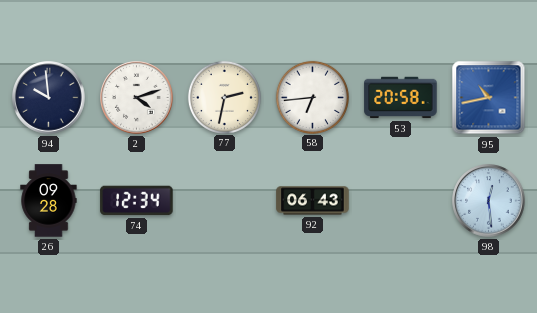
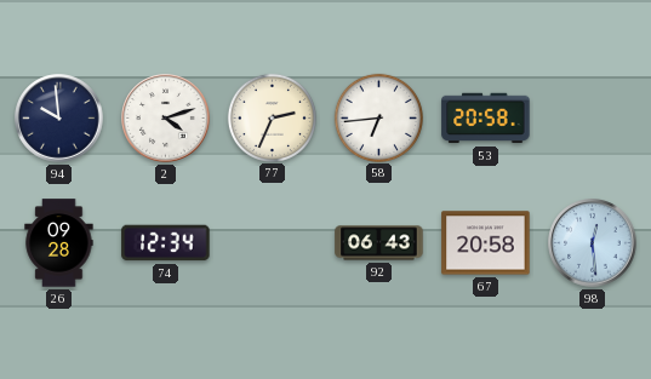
77: 2:32 -> 2:34 (272, 117)
95: 10:43 -> none (489, 98)
67: none -> 20:58 (486, 243)
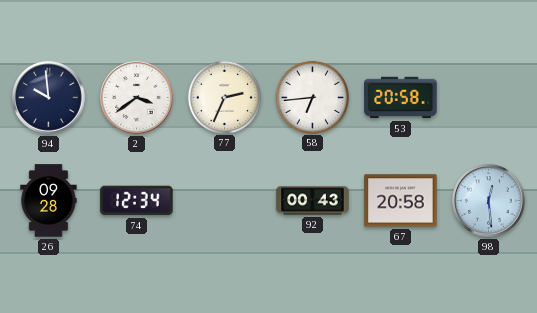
2: 4:12 -> 3:39 (137, 98)
92: 06:43 -> 00:43 (313, 201)
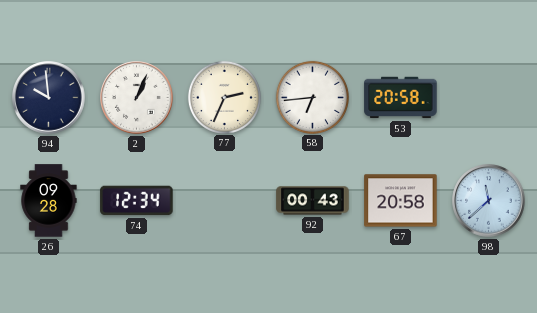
2: 3:39 -> 1:04 (137, 98)
98: 12:29 -> 11:38 (489, 201)
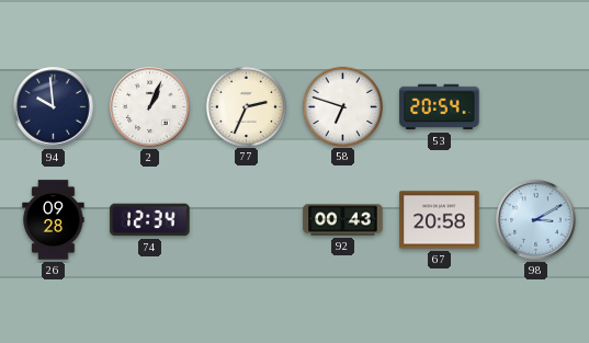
58: 6:44 -> 6:48 (342, 106)
53: 20:58 -> 20:54 (440, 107)
98: 11:38 -> 3:10 (536, 220)
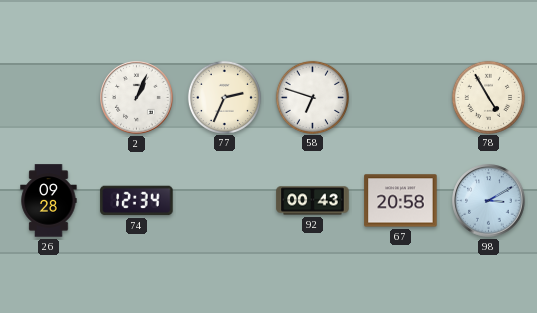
94: 9:59 -> none (54, 107)
53: 20:54 -> none (440, 107)
78: none -> 4:55 (488, 97)
